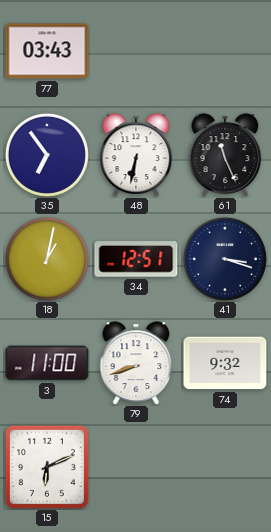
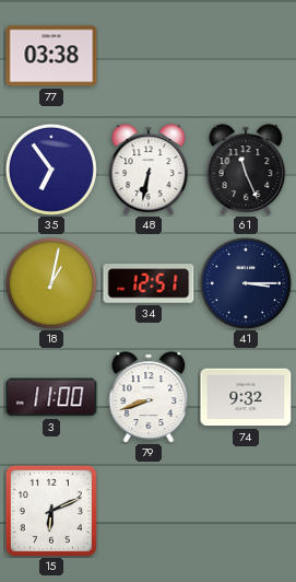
77: 03:43 -> 03:38 (51, 56)
41: 3:18 -> 3:15 (246, 283)
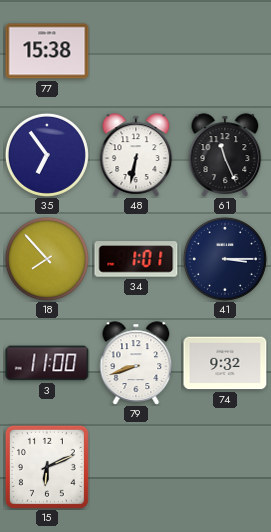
77: 03:38 -> 15:38 (47, 51)
18: 1:02 -> 7:53 (47, 259)
34: 12:51 -> 1:01 (136, 259)
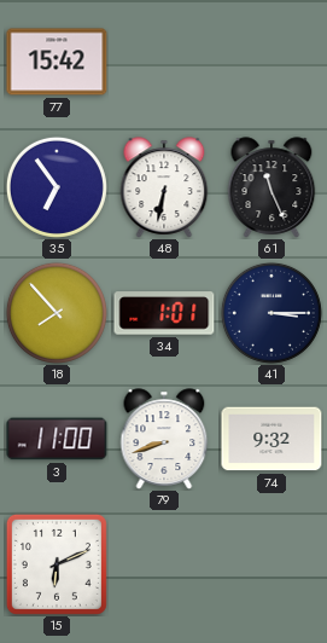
77: 15:38 -> 15:42 (57, 62)
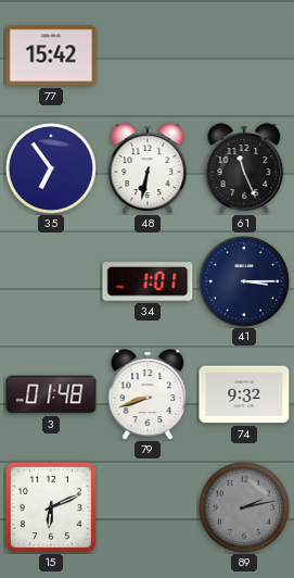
18: 7:53 -> none (57, 313)
3: 11:00 -> 01:48 (51, 394)
89: none -> 2:13 (244, 507)
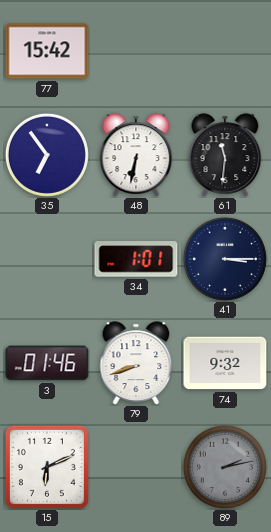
61: 11:26 -> 11:31 (225, 155)
3: 01:48 -> 01:46 (47, 363)
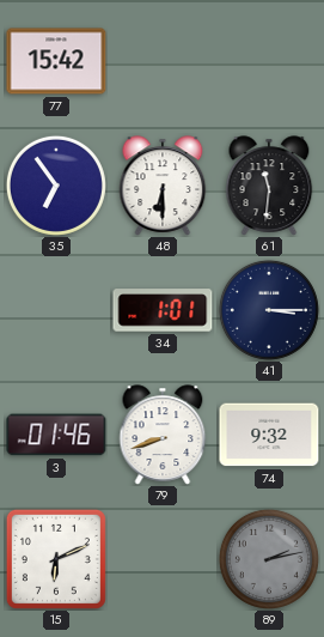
48: 6:32 -> 6:30 (163, 186)
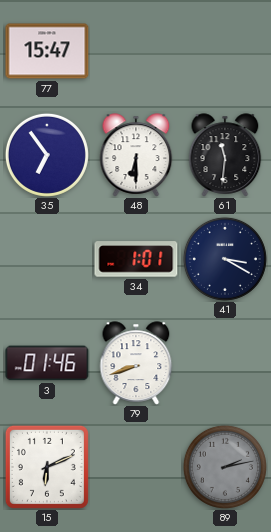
77: 15:42 -> 15:47 (47, 51)
41: 3:15 -> 3:20 (225, 259)
74: 9:32 -> none (269, 435)
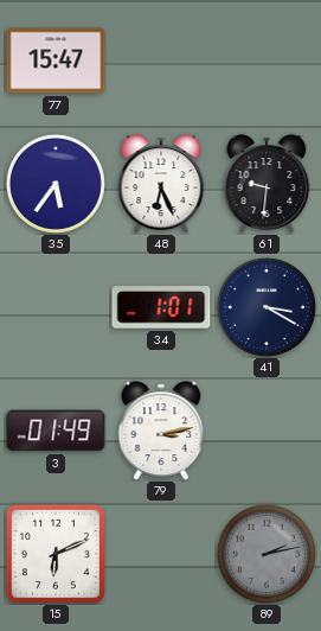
35: 6:54 -> 5:36 (56, 184)
48: 6:30 -> 6:26 (161, 184)
61: 11:31 -> 9:31 (267, 184)
3: 01:46 -> 01:49 (56, 431)
79: 8:42 -> 3:13 (161, 431)
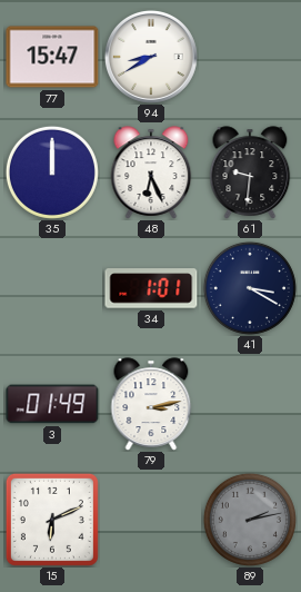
94: none -> 8:40 (151, 57)
35: 5:36 -> 12:00 (52, 172)
